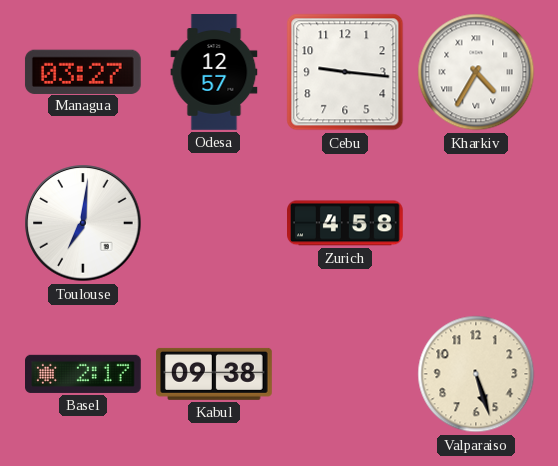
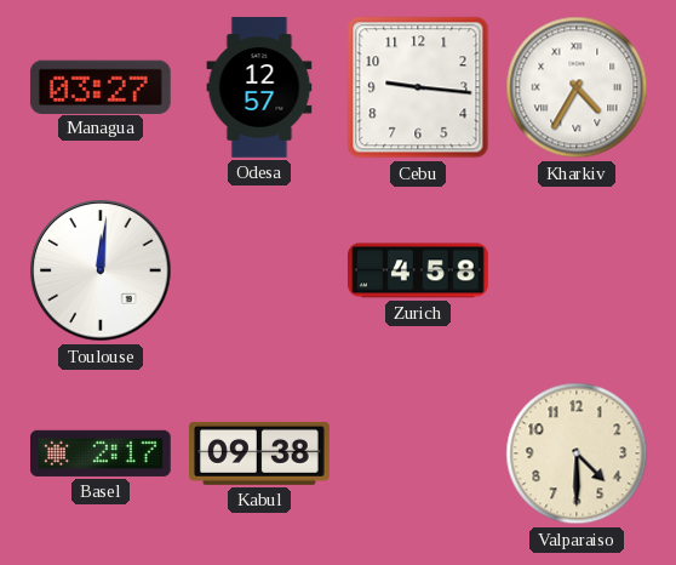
Toulouse: 7:01 -> 12:01 (101, 270)
Valparaiso: 5:27 -> 4:30 (577, 453)
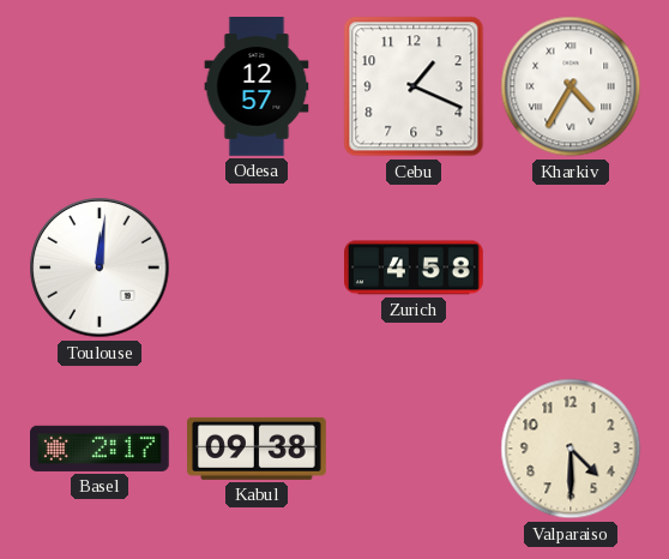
Managua: 03:27 -> none (101, 86)
Cebu: 9:16 -> 1:19 (414, 86)
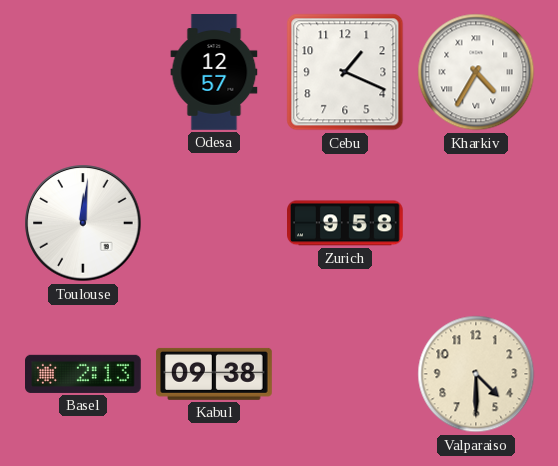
Zurich: 4:58 -> 9:58 (346, 223)
Basel: 2:17 -> 2:13 (84, 374)
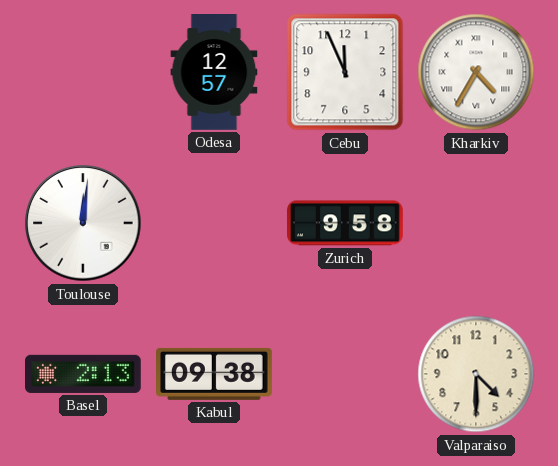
Cebu: 1:19 -> 11:56 (345, 72)
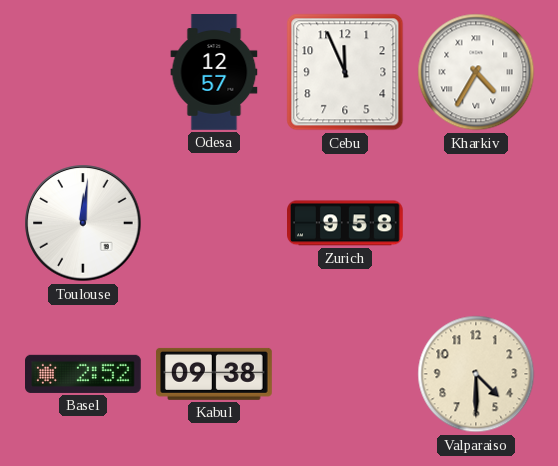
Basel: 2:13 -> 2:52 (84, 374)
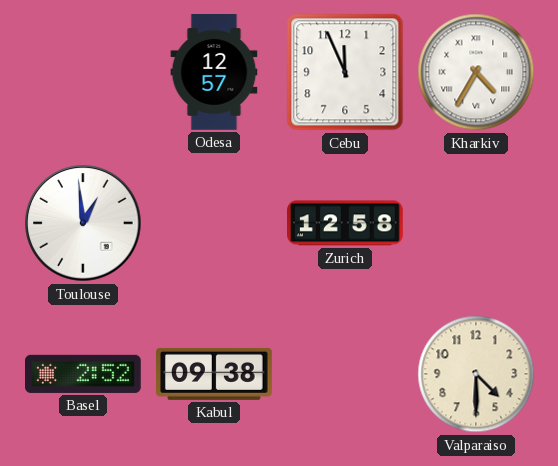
Toulouse: 12:01 -> 12:59 (83, 223)
Zurich: 9:58 -> 12:58 (346, 223)
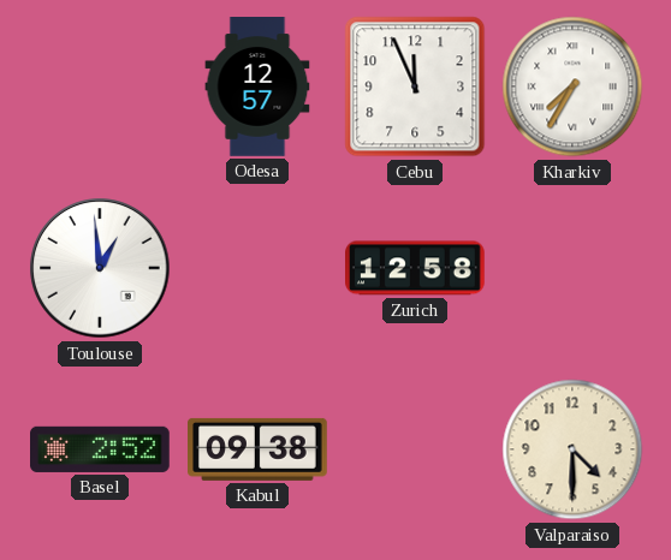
Kharkiv: 4:35 -> 7:35 (572, 87)
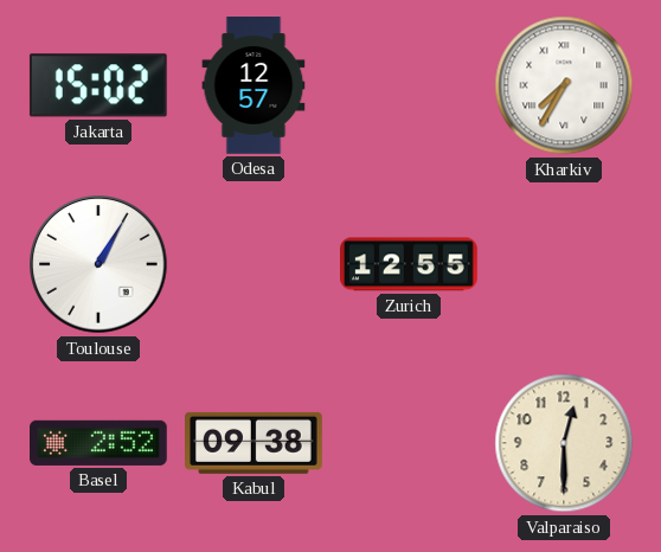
Jakarta: none -> 15:02 (98, 85)
Cebu: 11:56 -> none (415, 87)
Toulouse: 12:59 -> 1:05 (98, 264)
Zurich: 12:58 -> 12:55 (410, 264)
Valparaiso: 4:30 -> 12:30 (564, 443)
